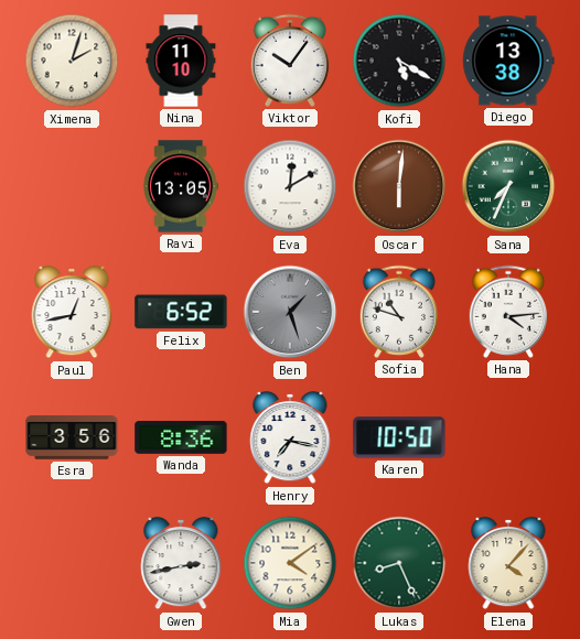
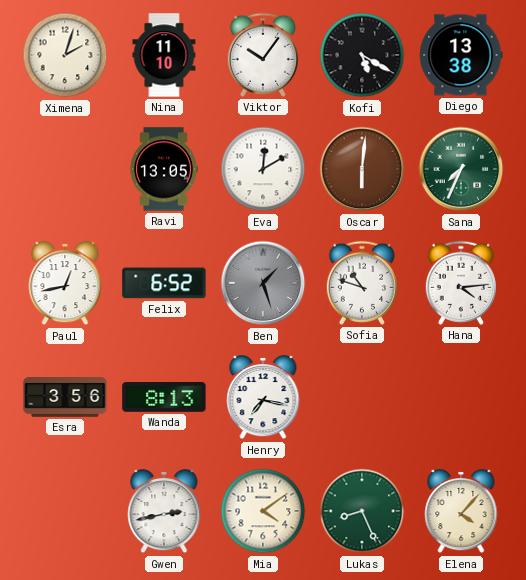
Wanda: 8:36 -> 8:13 (164, 398)
Karen: 10:50 -> none (399, 437)
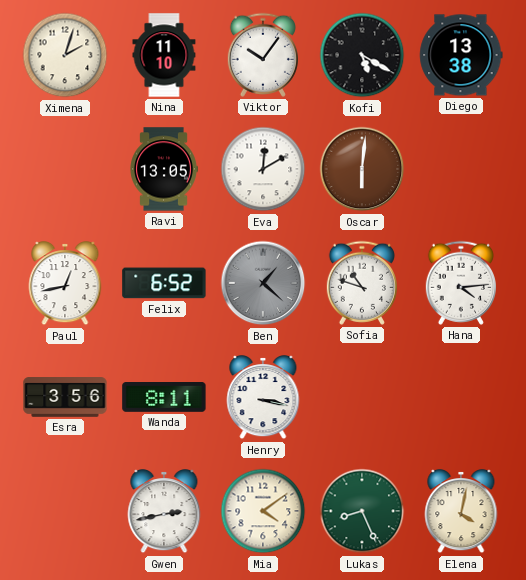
Sana: 7:34 -> none (461, 169)
Ben: 1:27 -> 1:22 (263, 283)
Wanda: 8:13 -> 8:11 (164, 398)
Henry: 7:17 -> 3:17 (263, 398)
Elena: 4:07 -> 4:02 (461, 512)
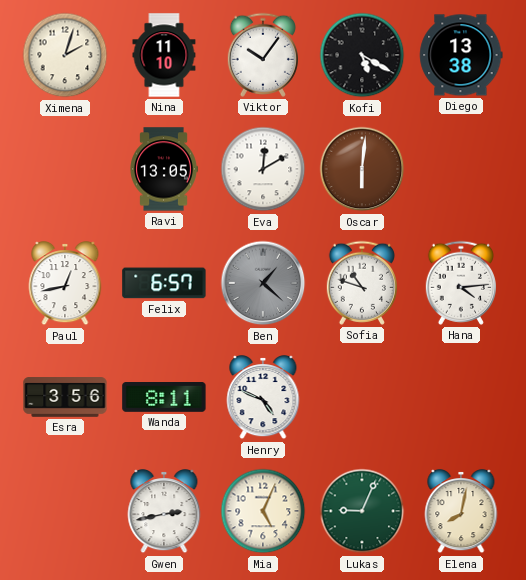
Felix: 6:52 -> 6:57 (164, 283)
Henry: 3:17 -> 4:49 (263, 398)
Mia: 4:09 -> 5:04 (263, 511)
Lukas: 8:26 -> 9:04 (362, 511)
Elena: 4:02 -> 8:02 (461, 512)
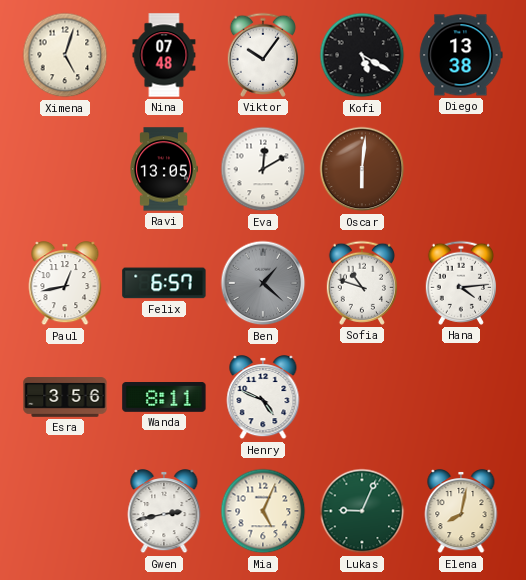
Ximena: 2:03 -> 5:03 (65, 55)
Nina: 11:10 -> 07:48 (164, 55)
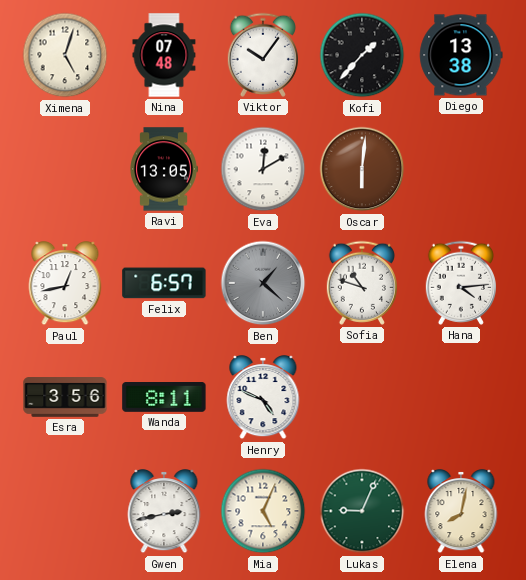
Kofi: 5:20 -> 1:37 (362, 55)
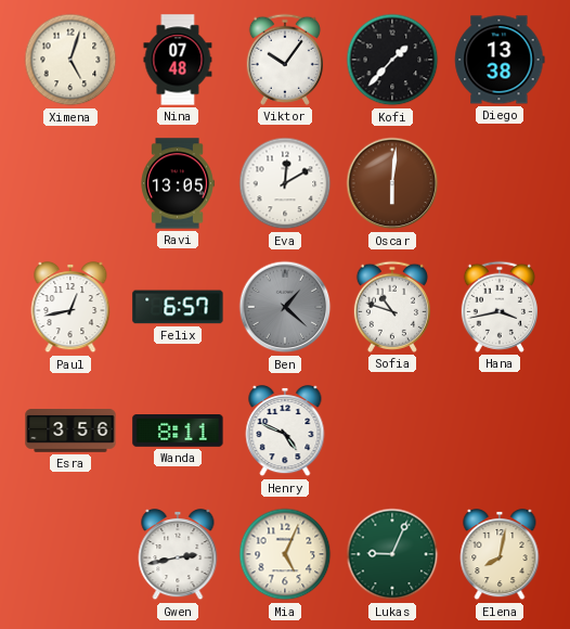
Hana: 4:14 -> 3:43 (500, 307)
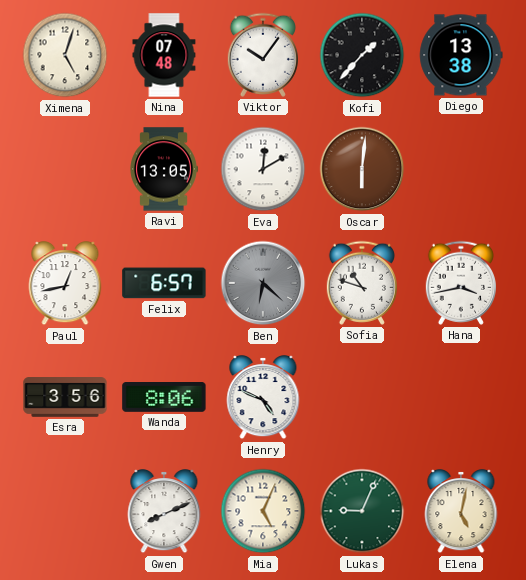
Ben: 1:22 -> 6:22 (263, 283)
Wanda: 8:11 -> 8:06 (164, 398)
Gwen: 2:43 -> 8:11 (164, 512)
Elena: 8:02 -> 5:02 (461, 512)
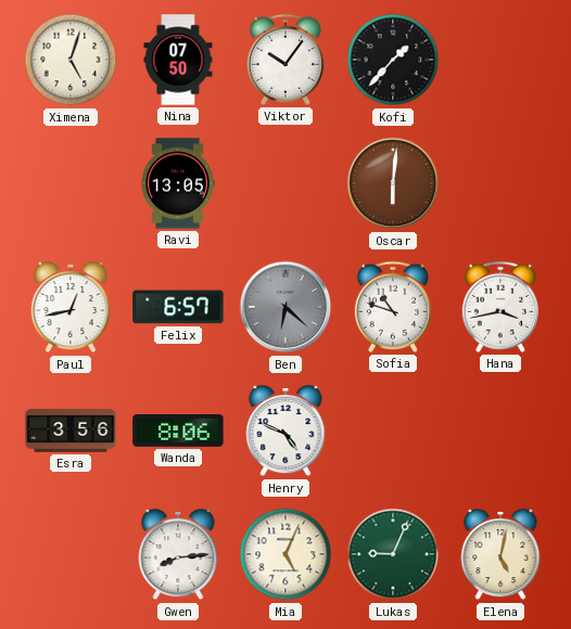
Nina: 07:48 -> 07:50 (178, 60)
Diego: 13:38 -> none (461, 55)
Eva: 12:10 -> none (263, 169)
Gwen: 8:11 -> 8:14 (178, 555)
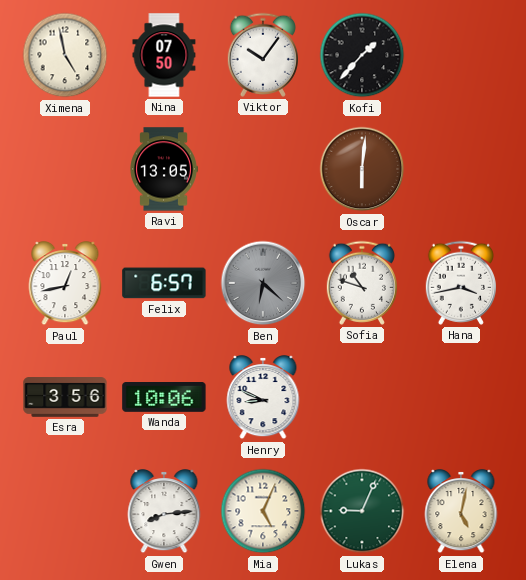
Ximena: 5:03 -> 4:58 (65, 55)
Wanda: 8:06 -> 10:06 (164, 398)
Henry: 4:49 -> 8:49 (263, 398)
